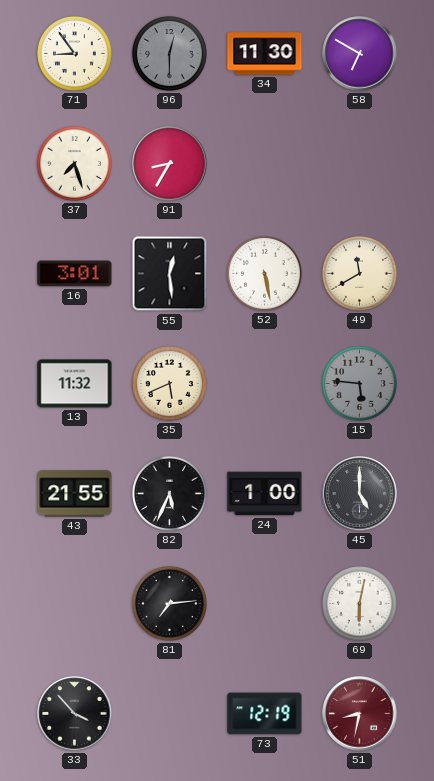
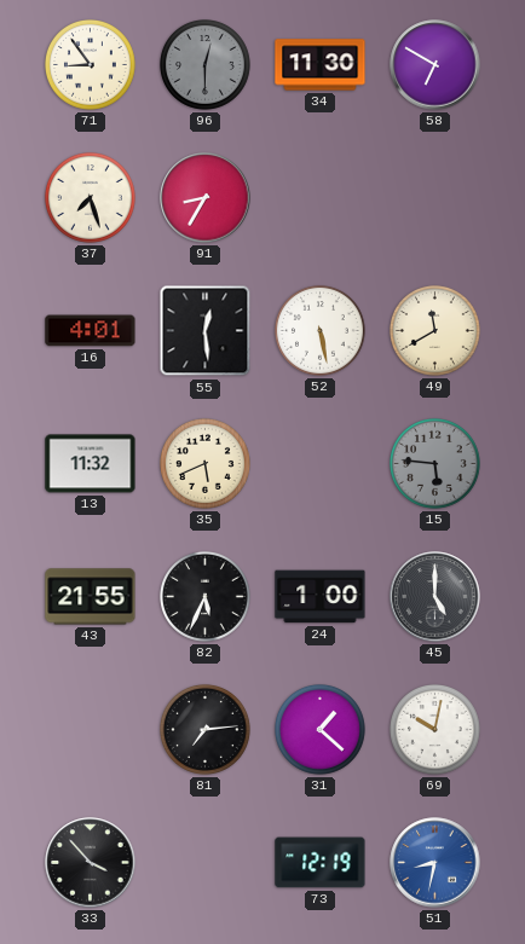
16: 3:01 -> 4:01 (91, 331)
31: none -> 1:22 (321, 730)
69: 6:02 -> 10:02 (435, 730)
51 dial: burgundy -> blue (435, 863)
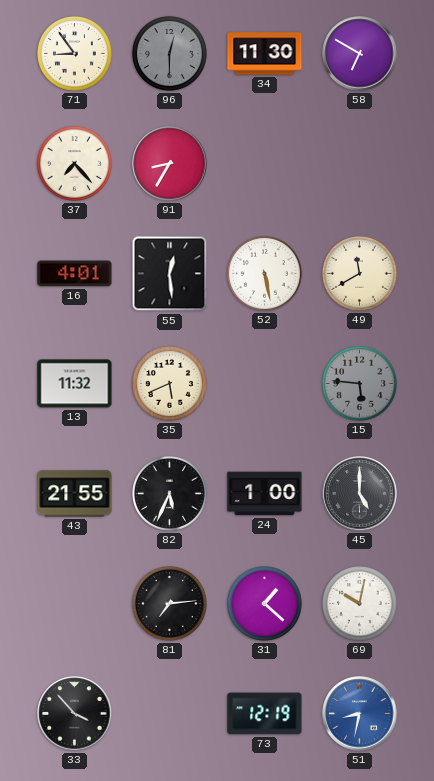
37: 7:27 -> 7:23 (75, 164)
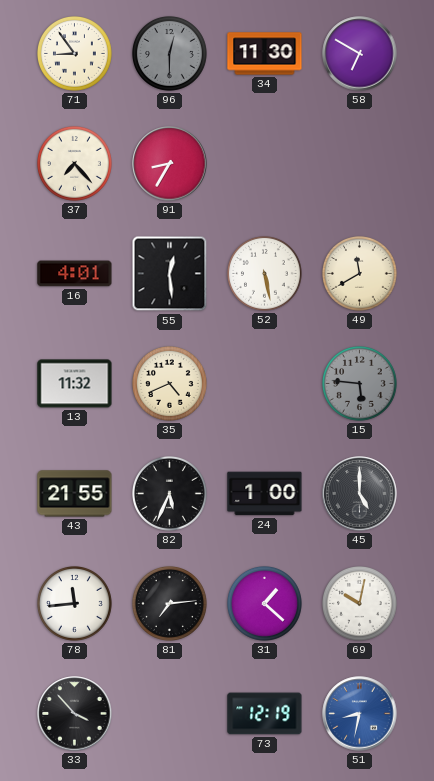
35: 5:41 -> 4:41 (170, 384)
78: none -> 11:44 (75, 604)
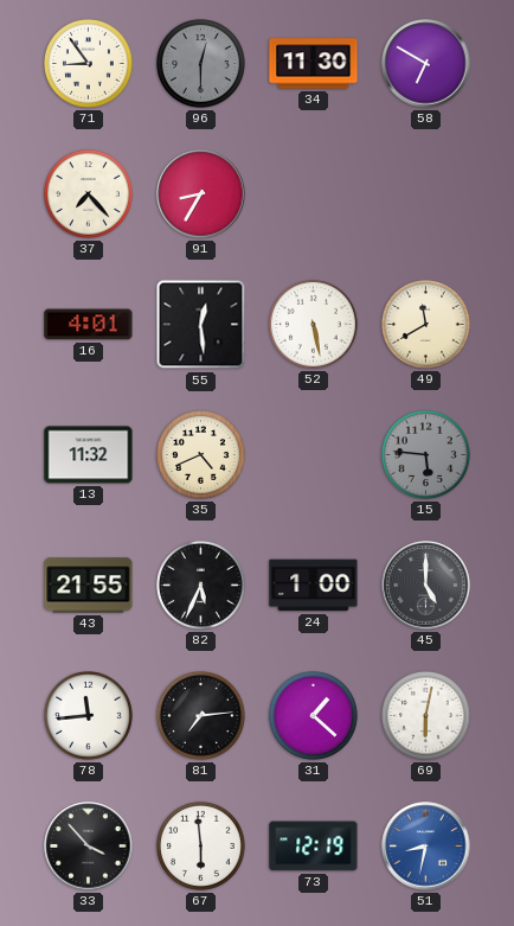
69: 10:02 -> 6:02 (426, 716)
67: none -> 5:59 (201, 847)
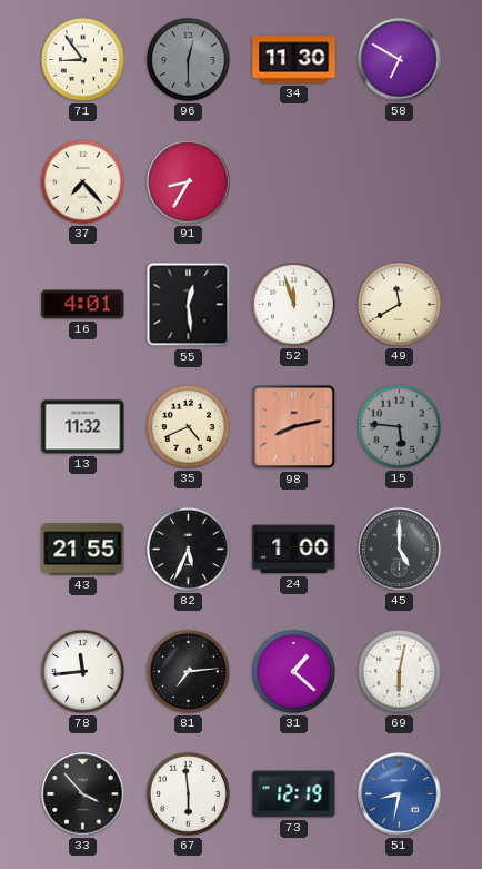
52: 5:28 -> 11:57 (294, 305)
98: none -> 8:13 (294, 427)
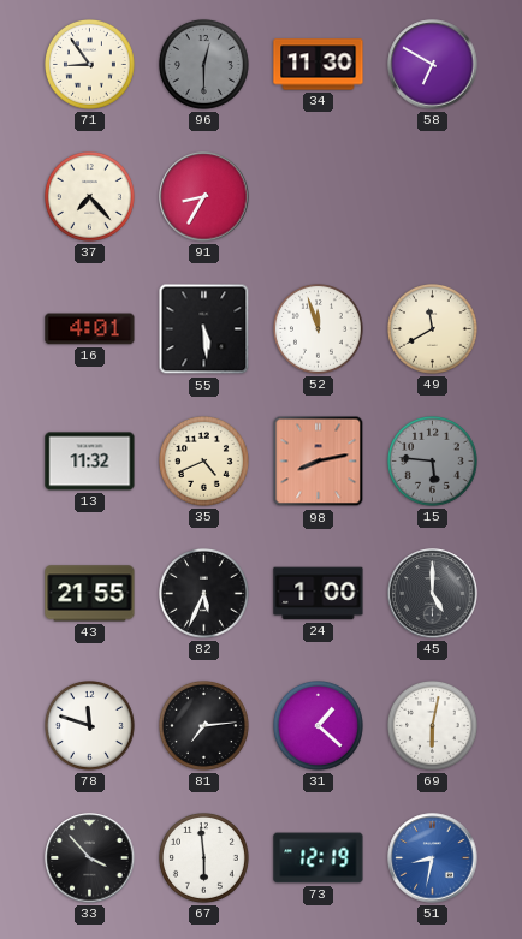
55: 12:29 -> 5:29 (204, 329)
78: 11:44 -> 11:48 (90, 726)
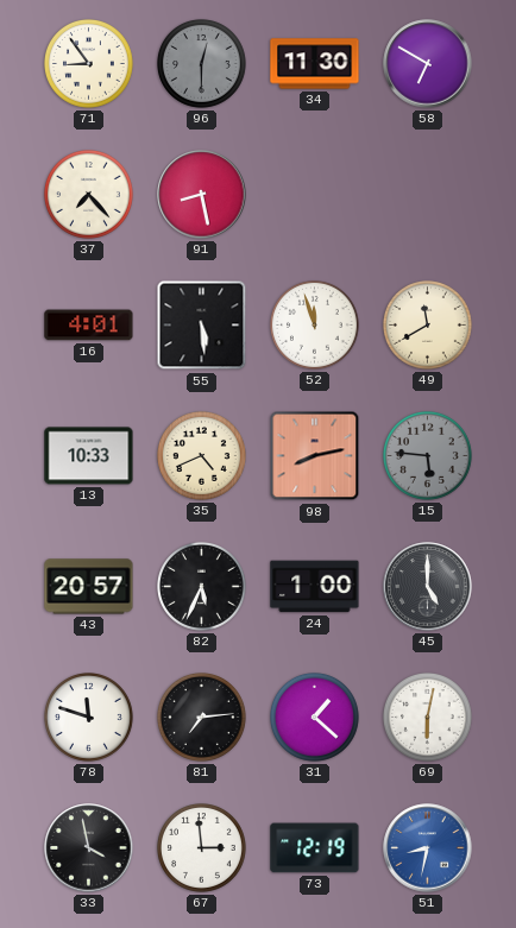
91: 8:35 -> 8:28 (202, 195)
13: 11:32 -> 10:33 (89, 456)
43: 21:55 -> 20:57 (89, 587)
33: 3:53 -> 3:58 (89, 848)
67: 5:59 -> 2:59 (202, 848)
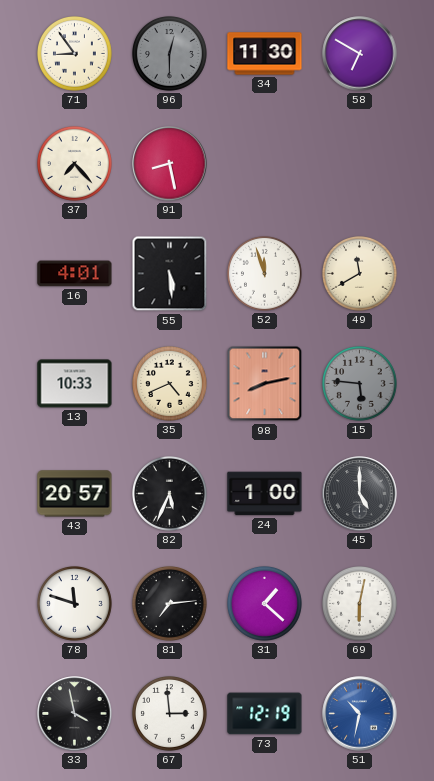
51: 8:32 -> 10:32 (360, 714)
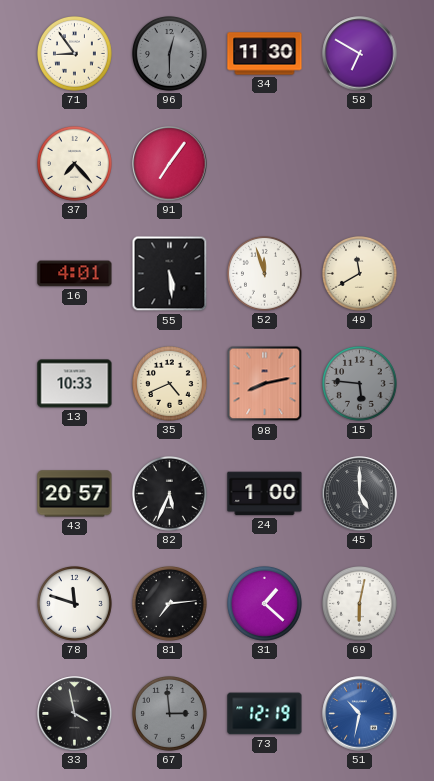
91: 8:28 -> 7:06 (170, 164)
67 dial: white -> grey (170, 714)
